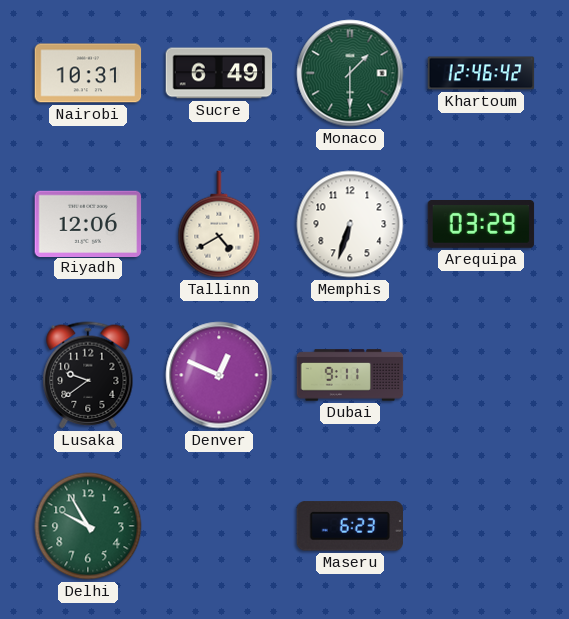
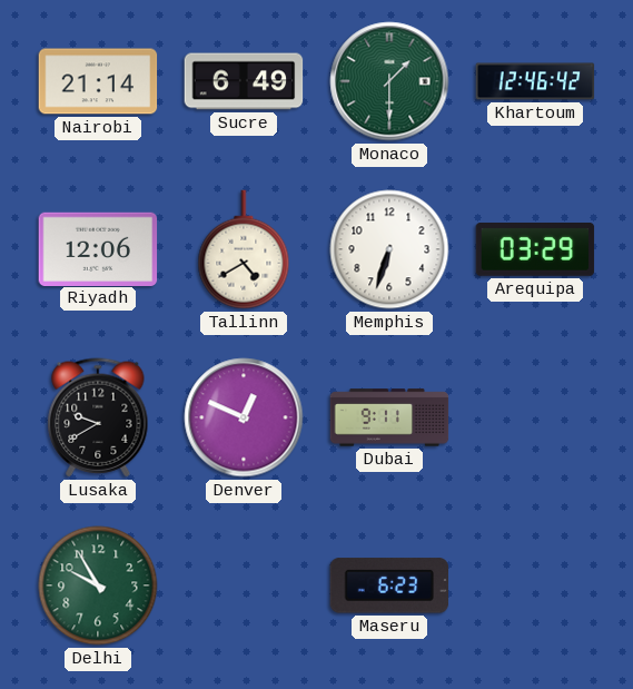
Nairobi: 10:31 -> 21:14 (98, 81)
Lusaka: 9:39 -> 9:40 (98, 417)
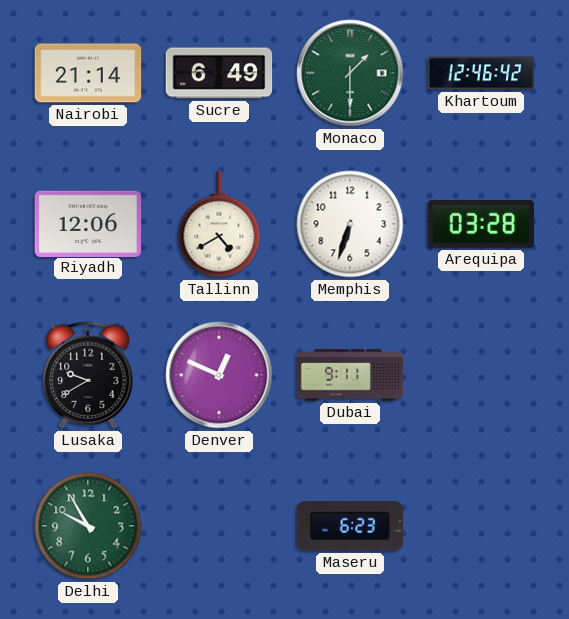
Arequipa: 03:29 -> 03:28 (481, 225)
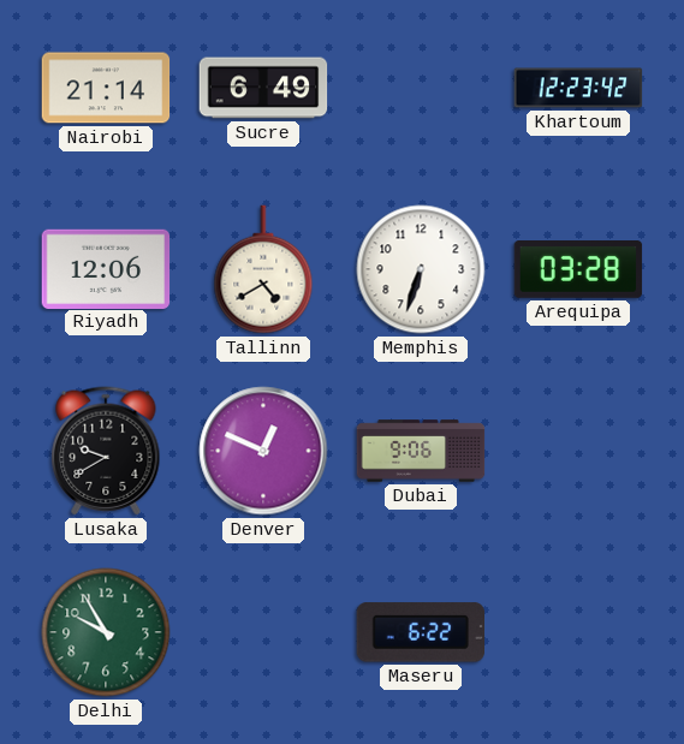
Monaco: 1:30 -> none (350, 73)
Khartoum: 12:46 -> 12:23 (578, 88)
Dubai: 9:11 -> 9:06 (421, 451)
Maseru: 6:23 -> 6:22 (421, 632)
